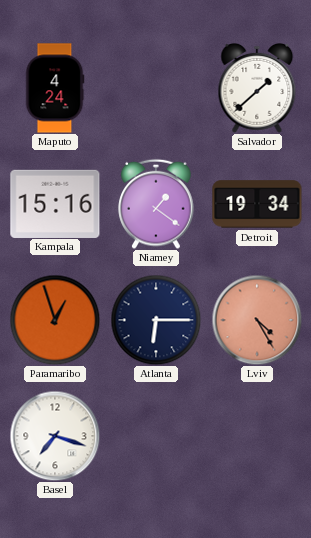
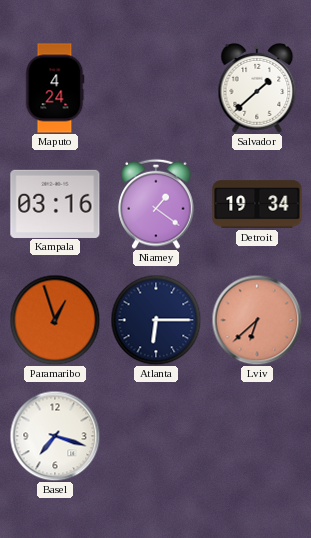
Kampala: 15:16 -> 03:16 (55, 203)
Lviv: 4:25 -> 6:38 (257, 320)
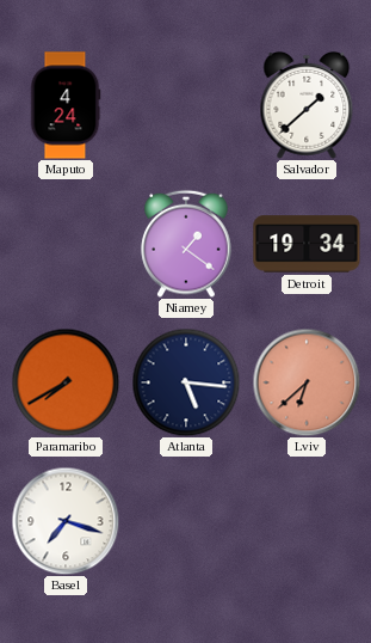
Kampala: 03:16 -> none (55, 203)
Paramaribo: 12:57 -> 7:40 (66, 382)
Atlanta: 6:15 -> 5:16 (186, 382)
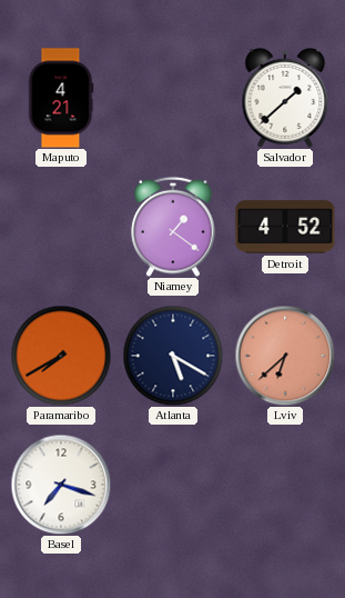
Maputo: 4:24 -> 4:21 (61, 98)
Detroit: 19:34 -> 4:52 (285, 227)
Atlanta: 5:16 -> 5:20 (173, 356)
